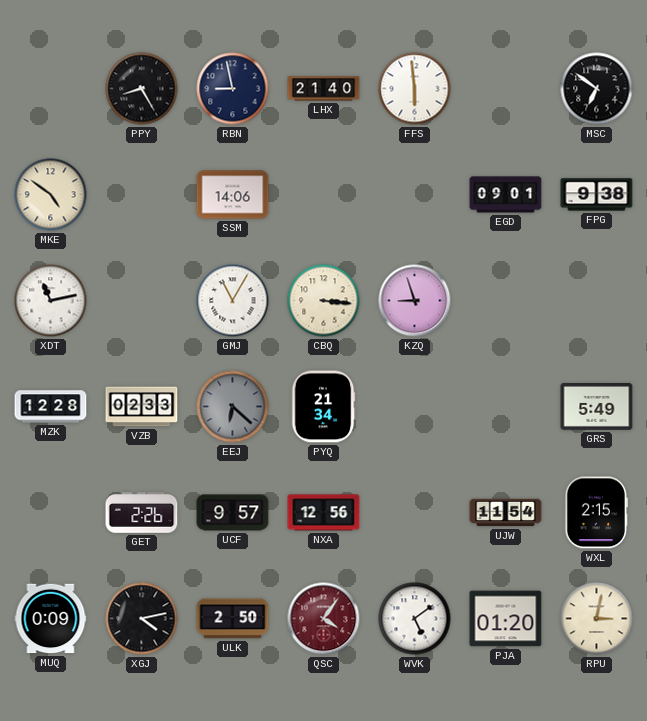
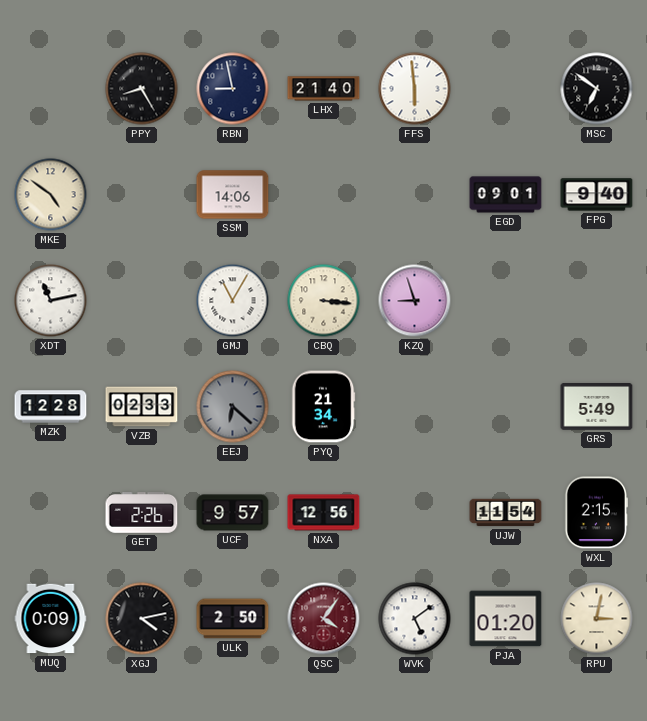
FPG: 9:38 -> 9:40 (597, 195)
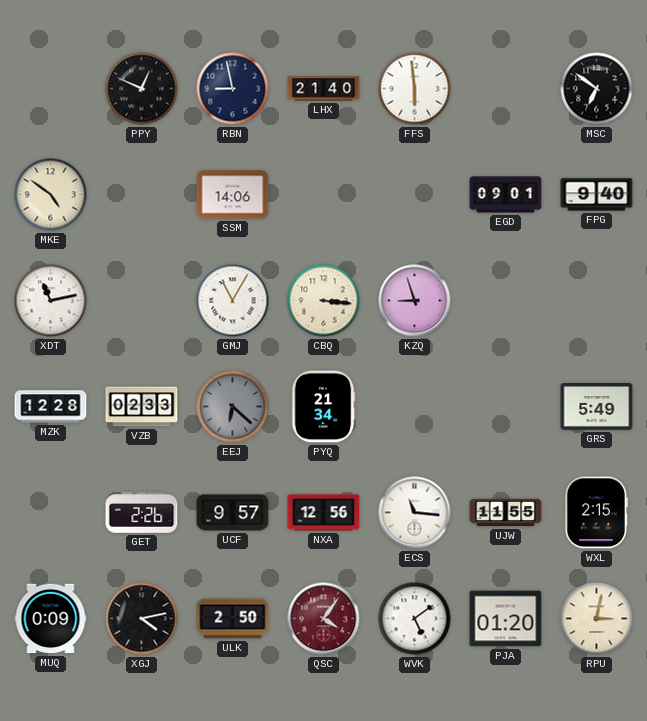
PPY: 8:25 -> 12:49 (142, 89)
ECS: none -> 11:16 (415, 513)
UJW: 11:54 -> 11:55 (506, 513)
